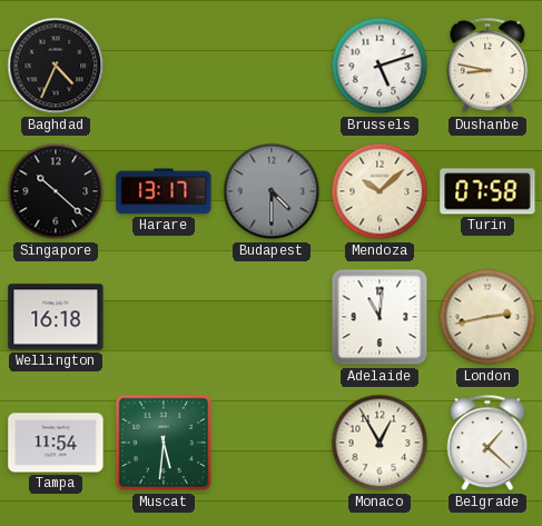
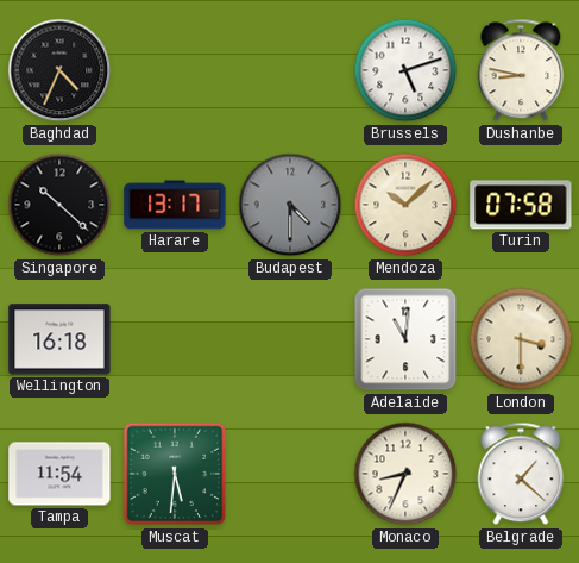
London: 2:43 -> 3:30 (521, 339)
Monaco: 12:55 -> 8:34 (405, 474)
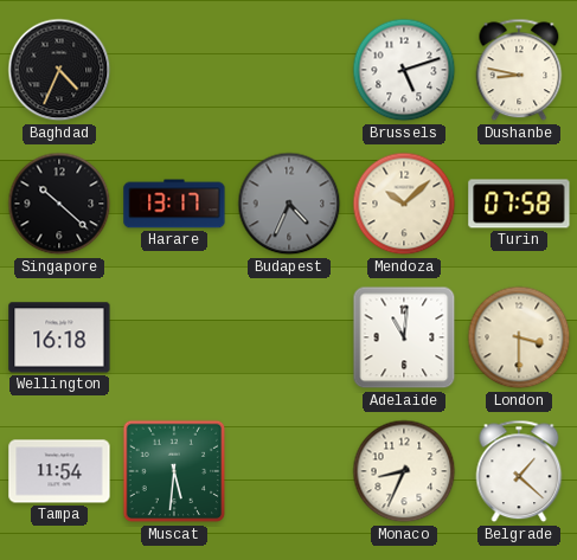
Budapest: 4:30 -> 4:34 (289, 204)
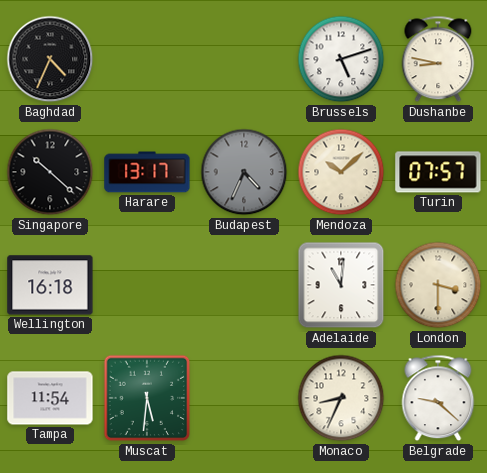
Turin: 07:58 -> 07:57 (438, 172)
Belgrade: 1:22 -> 9:22 (438, 398)
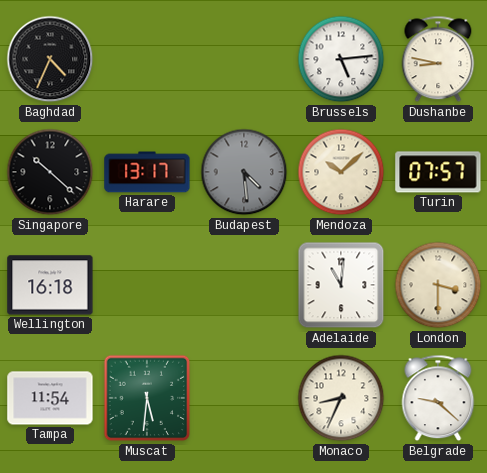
Brussels: 5:12 -> 5:14 (341, 59)
Budapest: 4:34 -> 4:29 (244, 172)
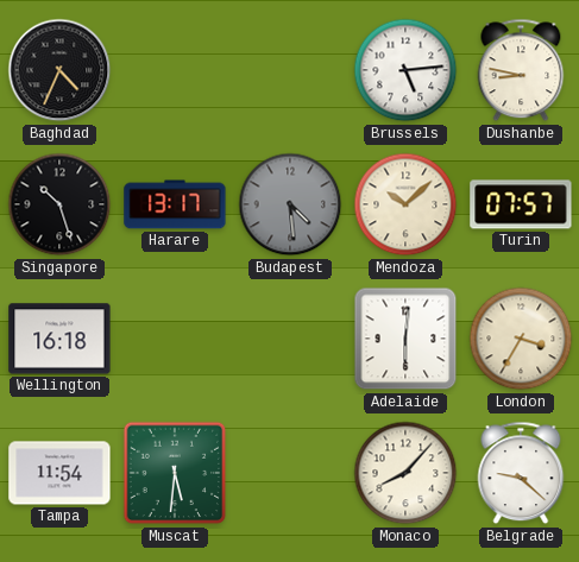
Singapore: 10:22 -> 10:27 (59, 204)
Adelaide: 11:01 -> 6:01 (405, 339)
London: 3:30 -> 3:35 (521, 339)
Monaco: 8:34 -> 8:07 (405, 473)
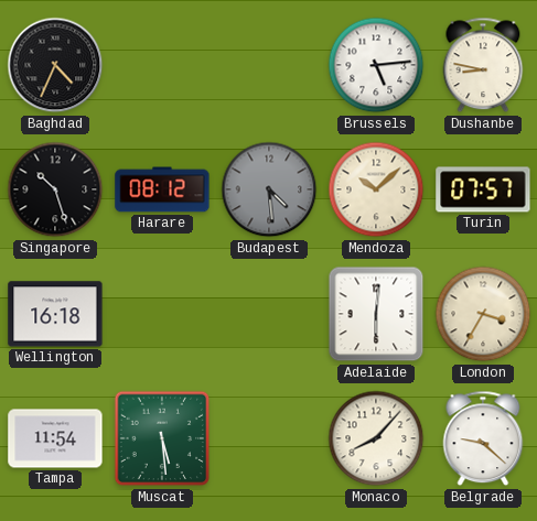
Harare: 13:17 -> 08:12 (162, 189)
Muscat: 5:31 -> 5:29 (162, 438)
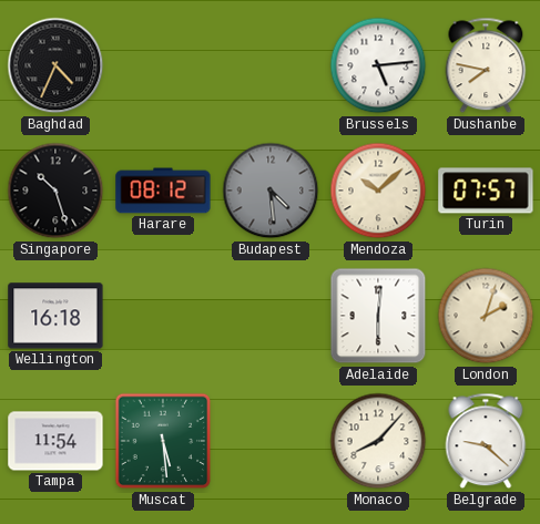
Dushanbe: 8:47 -> 7:47 (486, 65)
London: 3:35 -> 2:03 (486, 316)
